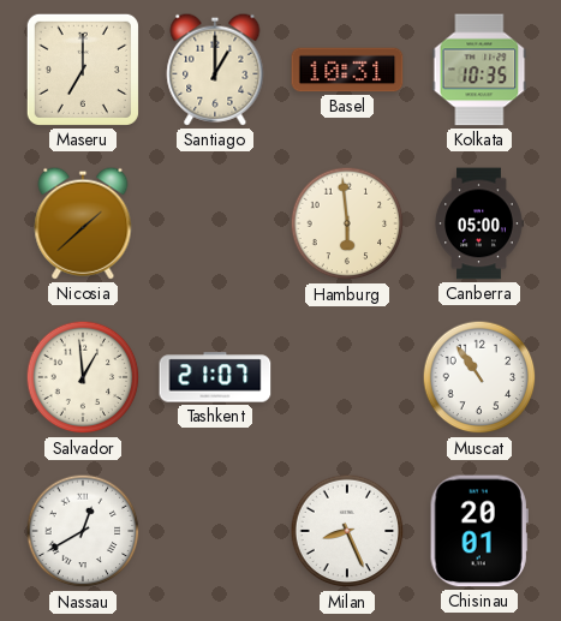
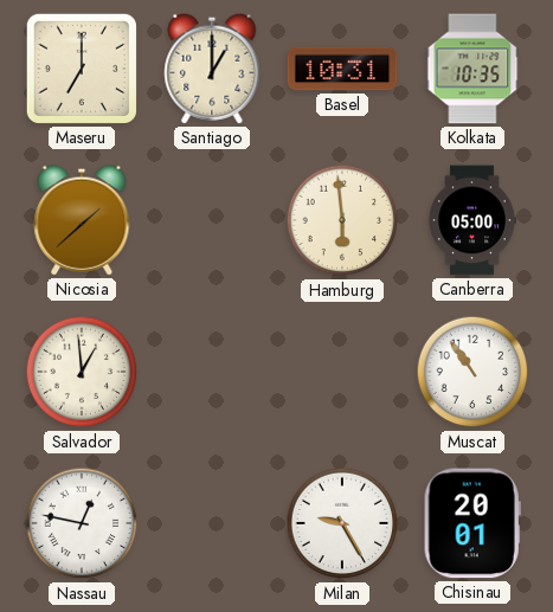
Tashkent: 21:07 -> none (215, 377)
Nassau: 12:40 -> 12:47 (82, 523)
Milan: 8:26 -> 9:25 (342, 523)
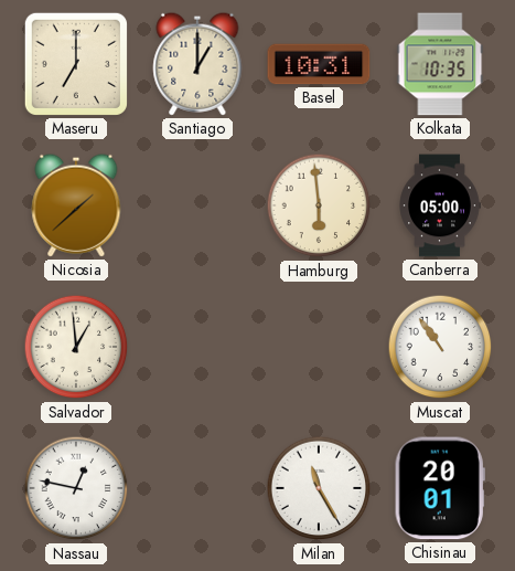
Milan: 9:25 -> 11:25 (319, 488)
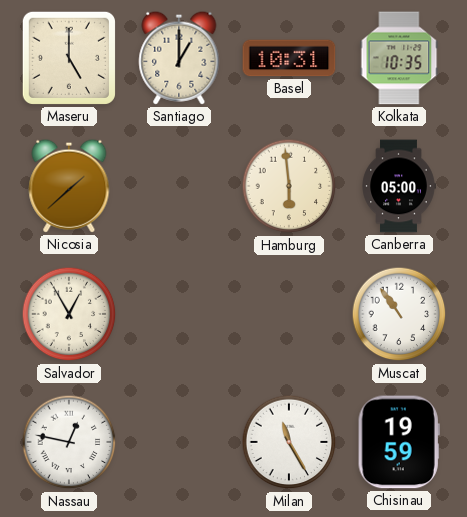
Maseru: 7:00 -> 5:00 (69, 58)
Salvador: 12:59 -> 12:55 (69, 314)
Chisinau: 20:01 -> 19:59 (399, 442)
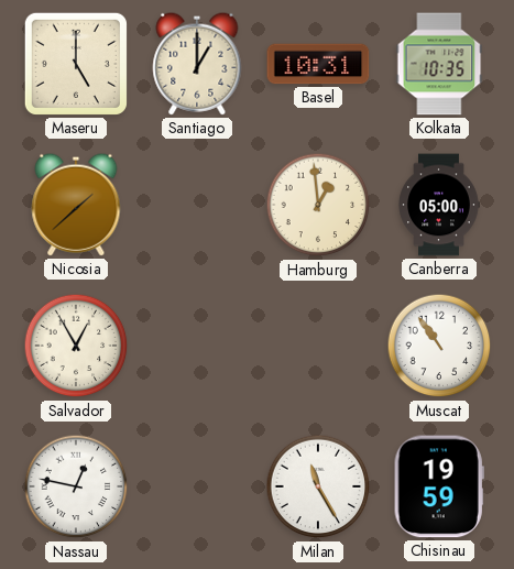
Hamburg: 5:59 -> 12:59 (318, 205)
